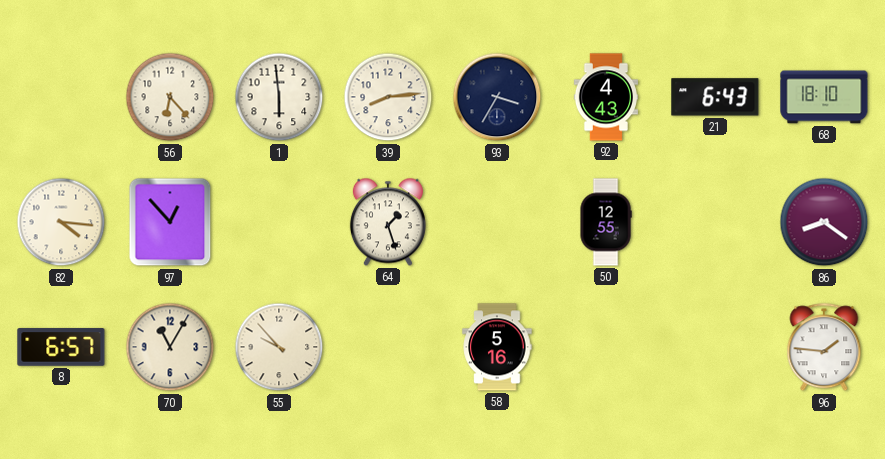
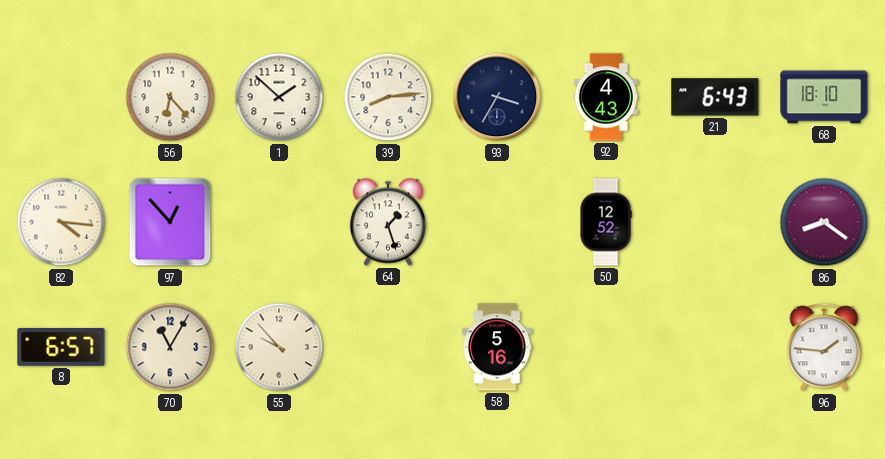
1: 5:59 -> 1:52 (279, 97)
50: 12:55 -> 12:52 (606, 222)
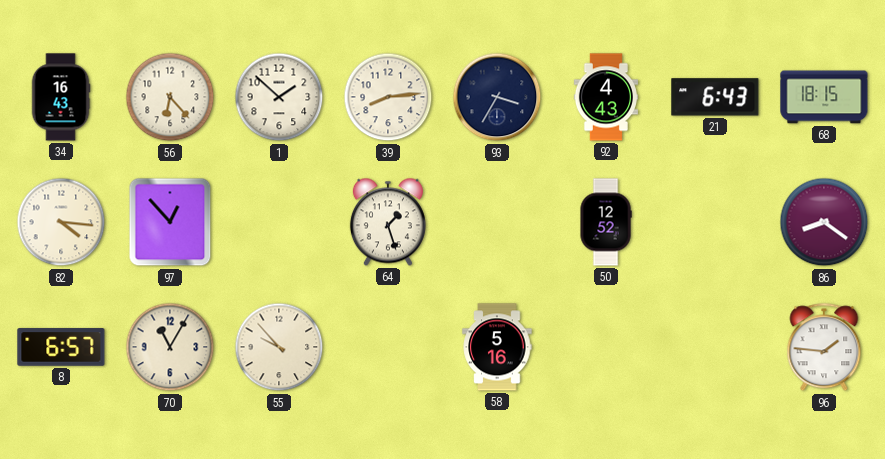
34: none -> 16:43 (61, 97)
68: 18:10 -> 18:15 (824, 97)
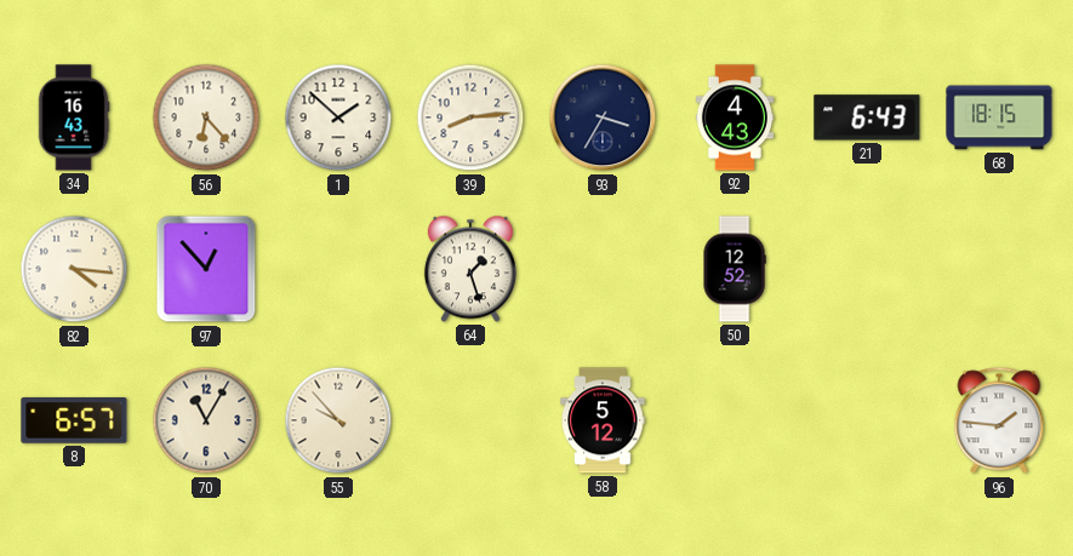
86: 8:21 -> none (824, 222)
58: 5:16 -> 5:12 (603, 420)
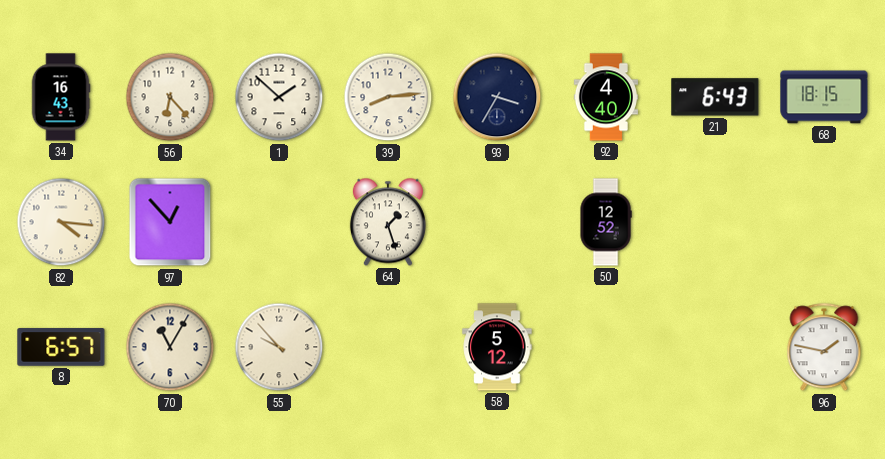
92: 4:43 -> 4:40 (606, 97)
96: 1:46 -> 1:47 (824, 348)
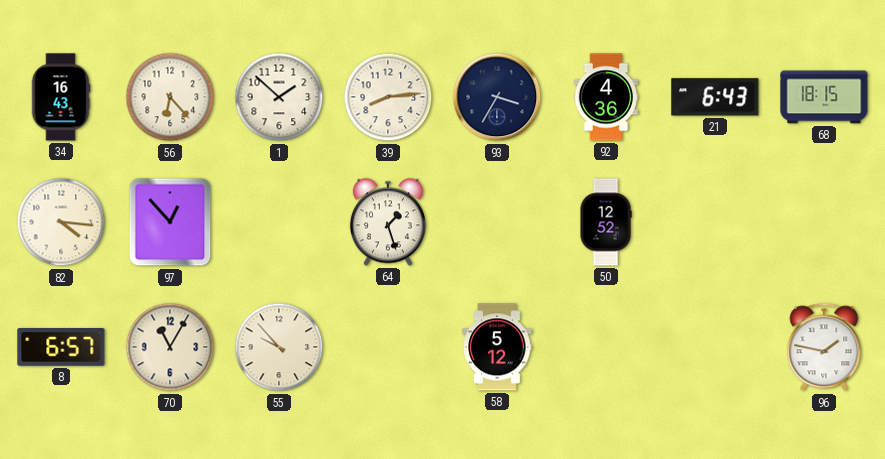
92: 4:40 -> 4:36 (606, 97)
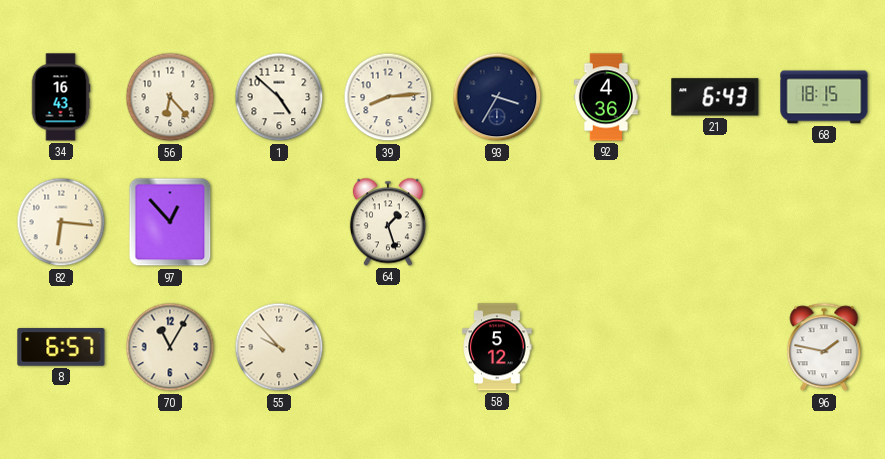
1: 1:52 -> 4:52 (279, 97)
82: 4:16 -> 6:16 (61, 222)
50: 12:52 -> none (606, 222)
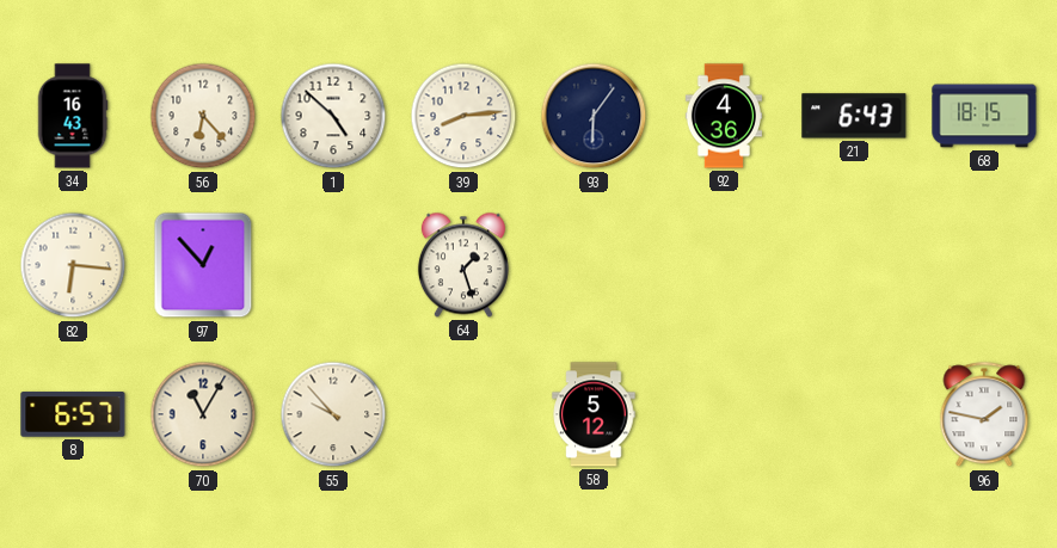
93: 3:35 -> 6:06 (594, 116)
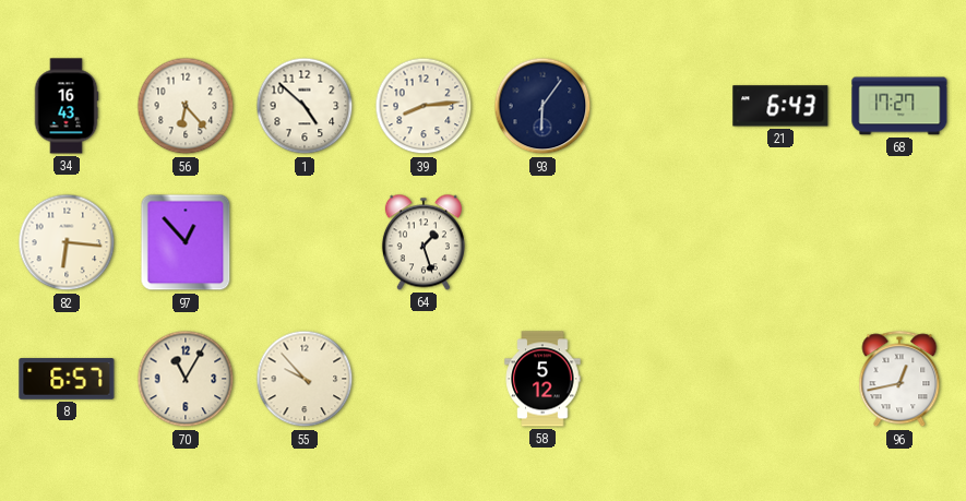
92: 4:36 -> none (724, 116)
68: 18:15 -> 17:27 (899, 106)
96: 1:47 -> 12:43 (899, 380)
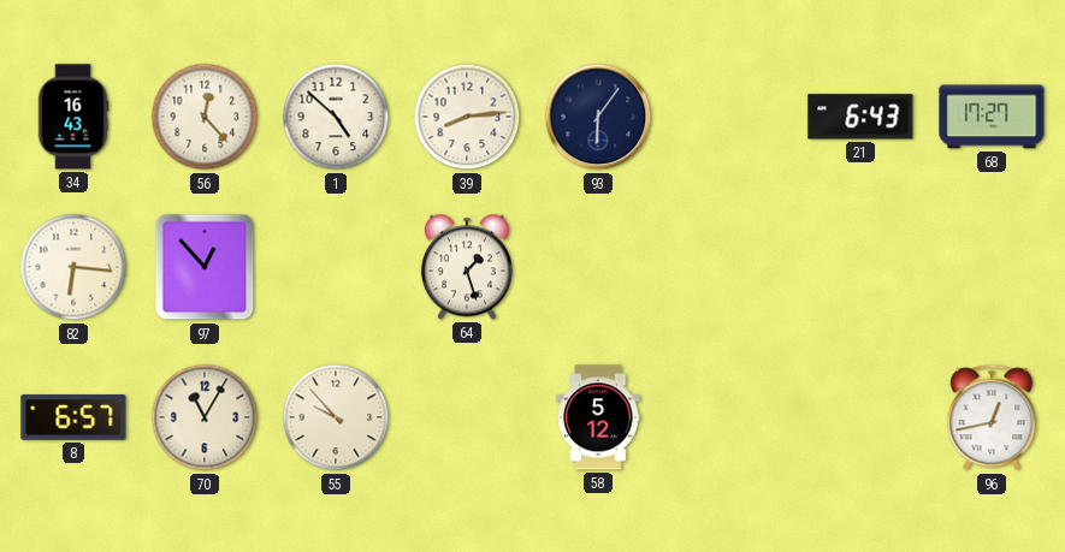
56: 6:23 -> 12:23 (205, 117)
